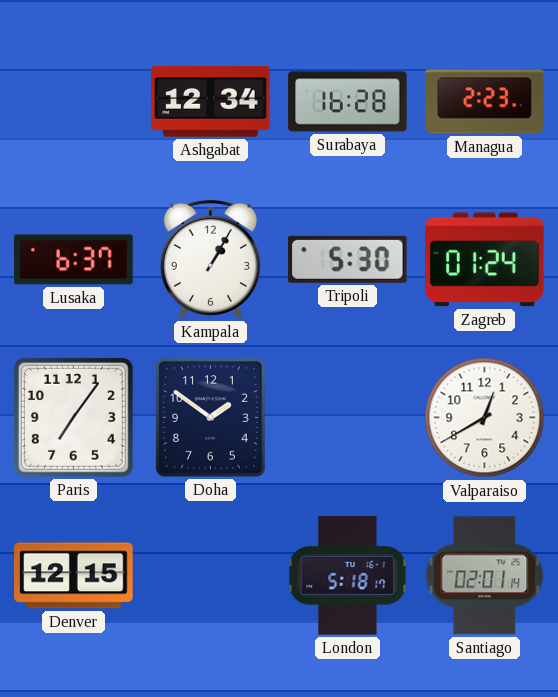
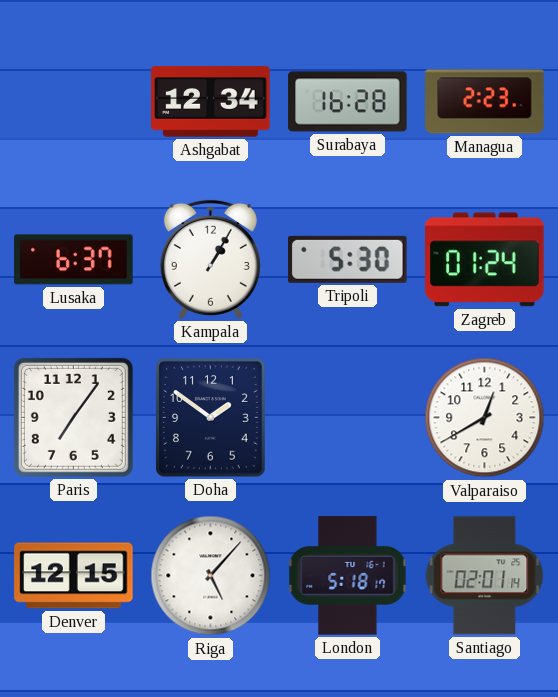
Riga: none -> 5:07 (211, 576)
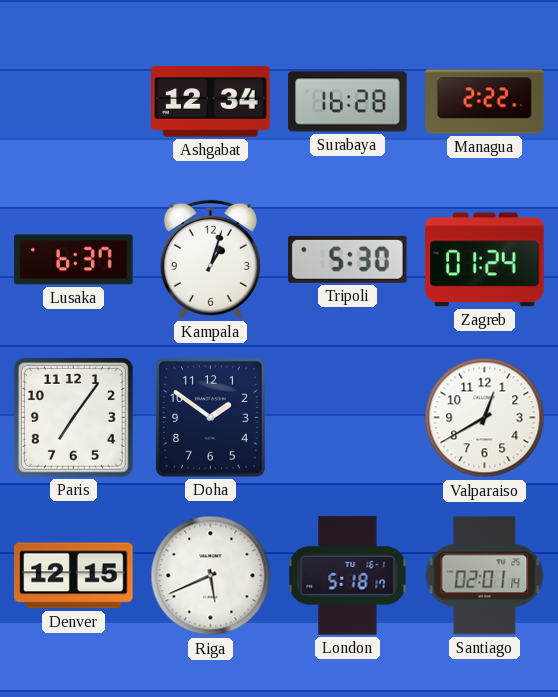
Managua: 2:23 -> 2:22 (485, 102)
Kampala: 1:05 -> 1:03 (210, 259)
Riga: 5:07 -> 5:41 (211, 576)
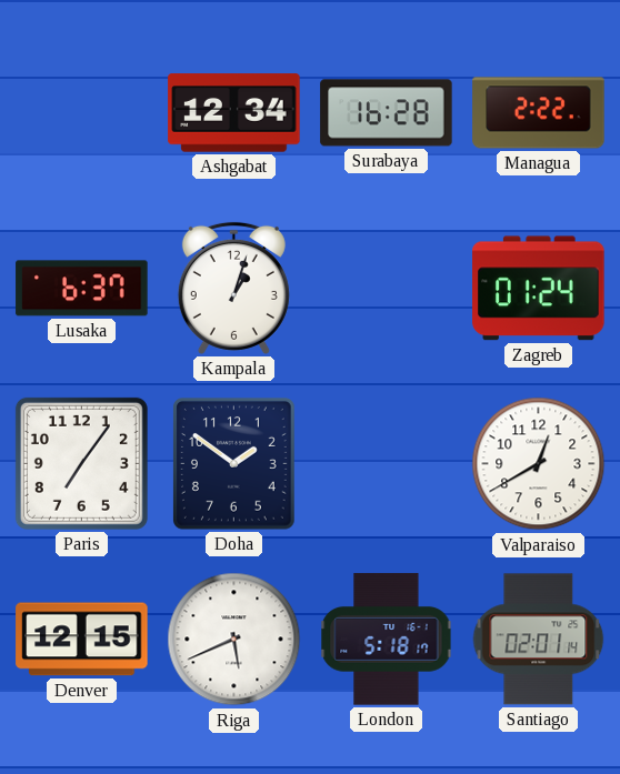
Tripoli: 5:30 -> none (348, 259)
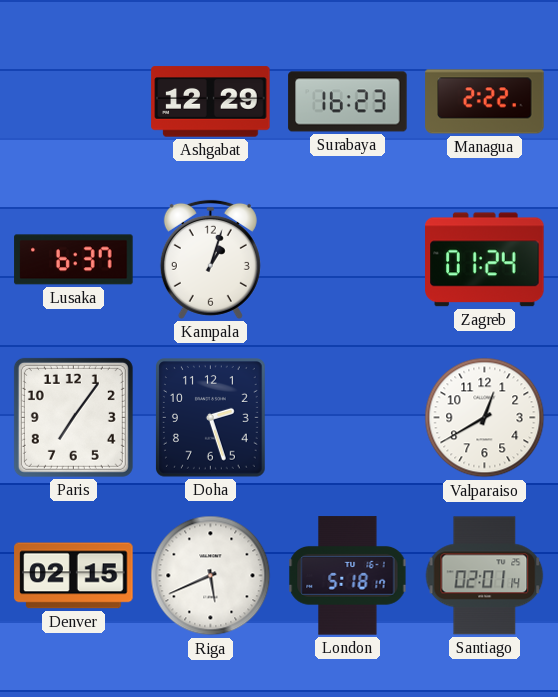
Ashgabat: 12:34 -> 12:29 (211, 102)
Surabaya: 16:28 -> 16:23 (348, 102)
Doha: 1:51 -> 2:27 (211, 418)
Denver: 12:15 -> 02:15 (74, 576)
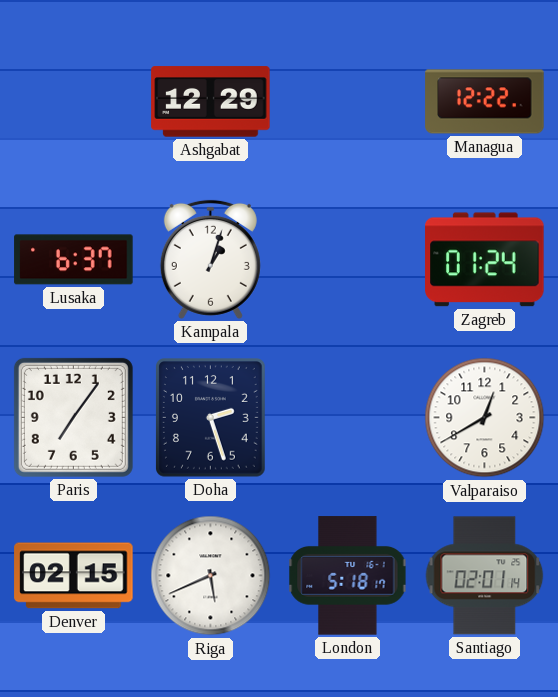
Surabaya: 16:23 -> none (348, 102)
Managua: 2:22 -> 12:22 (485, 102)
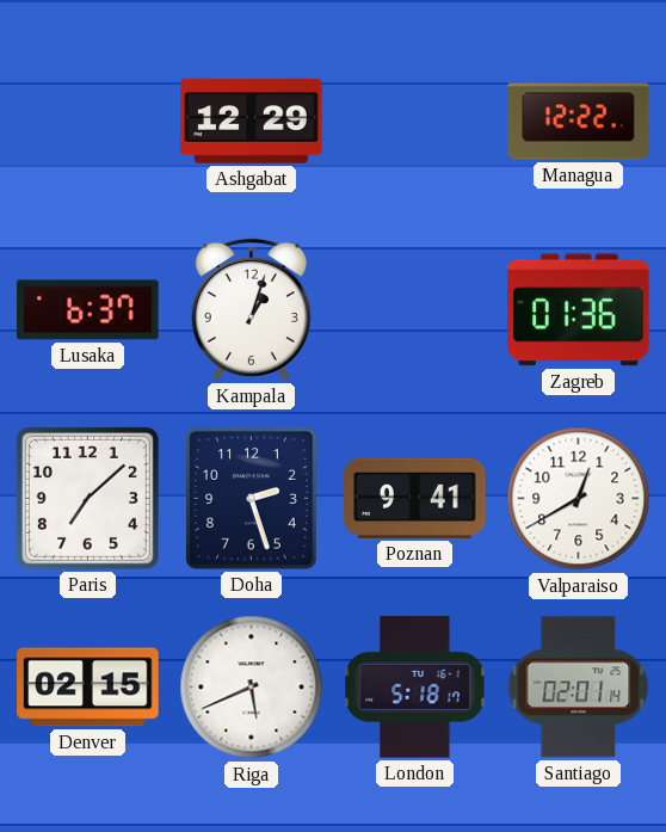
Zagreb: 01:24 -> 01:36 (579, 310)
Paris: 7:06 -> 7:08 (87, 498)
Poznan: none -> 9:41 (415, 498)
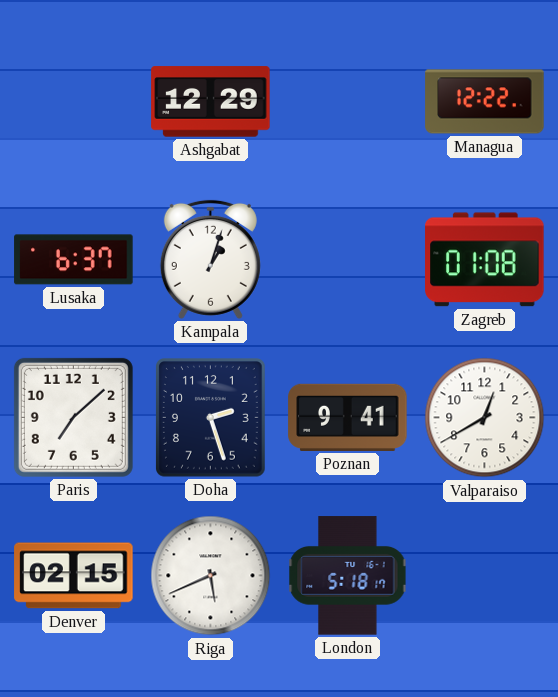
Zagreb: 01:36 -> 01:08 (485, 260)
Santiago: 02:01 -> none (579, 688)
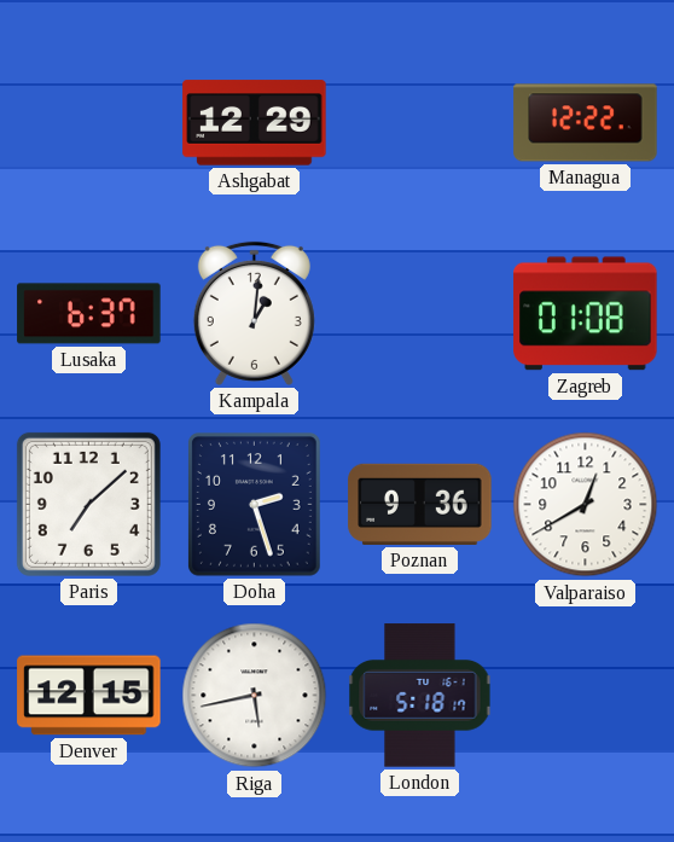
Kampala: 1:03 -> 1:01 (254, 313)
Poznan: 9:41 -> 9:36 (420, 504)
Denver: 02:15 -> 12:15 (89, 696)
Riga: 5:41 -> 5:43 (255, 696)
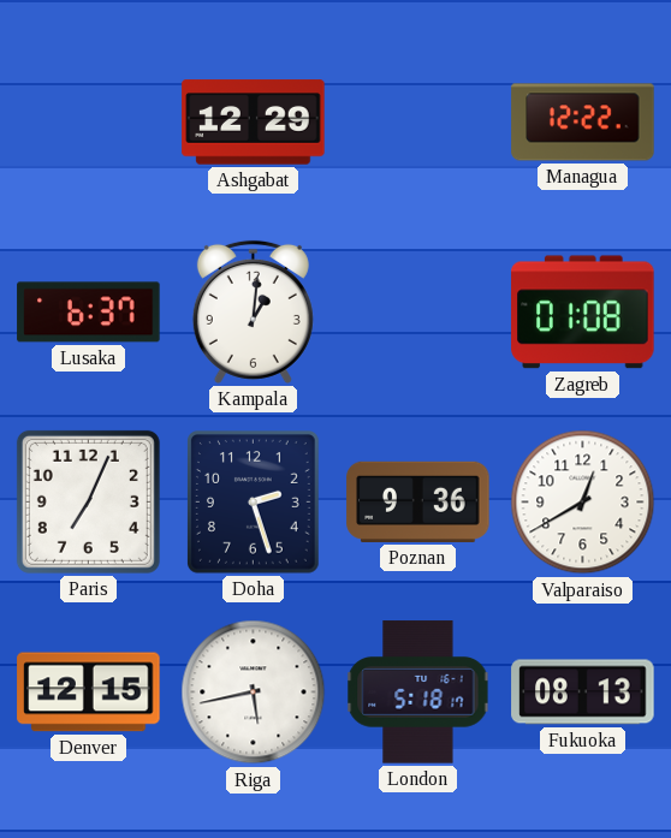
Paris: 7:08 -> 7:04 (88, 501)
Fukuoka: none -> 08:13 (583, 693)
